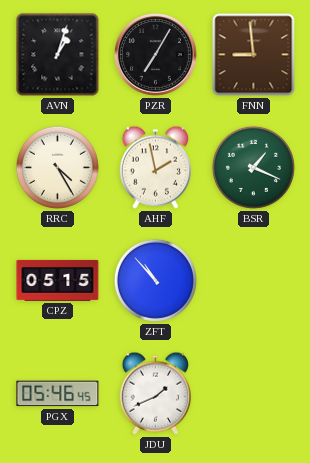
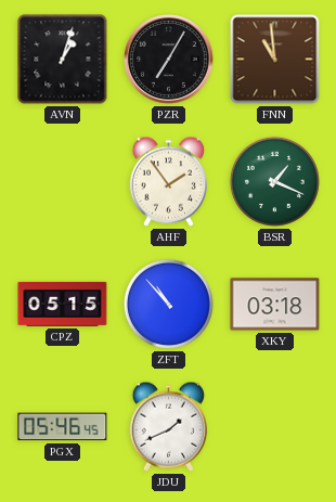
FNN: 8:59 -> 10:59 (275, 60)
RRC: 4:25 -> none (57, 167)
AHF: 1:58 -> 1:54 (168, 181)
XKY: none -> 03:18 (275, 305)
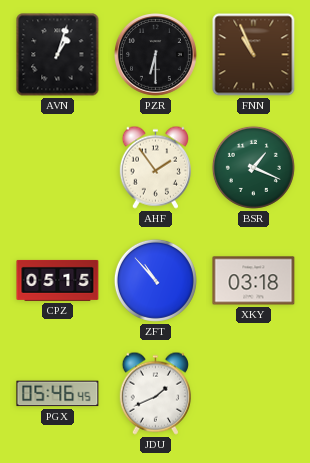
PZR: 7:05 -> 6:30 (156, 55)
FNN: 10:59 -> 10:56 (254, 55)
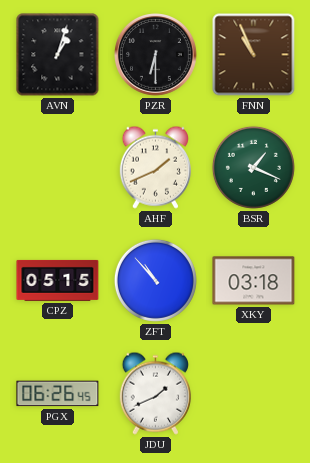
AHF: 1:54 -> 1:41 (155, 167)
PGX: 05:46 -> 06:26 (58, 394)
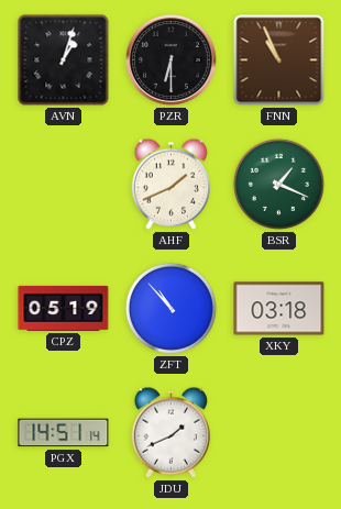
CPZ: 05:15 -> 05:19 (64, 308)
PGX: 06:26 -> 14:51 (64, 433)
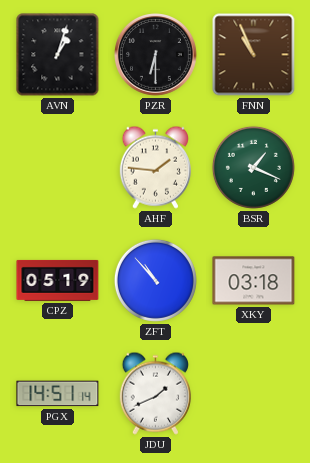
AHF: 1:41 -> 1:46 (155, 167)
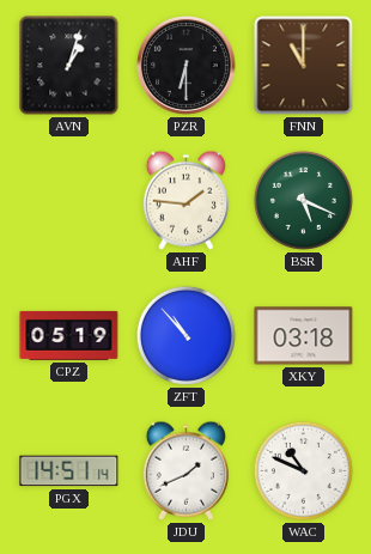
FNN: 10:56 -> 11:00 (304, 66)
BSR: 1:19 -> 5:19 (303, 200)
WAC: none -> 10:49 (303, 470)
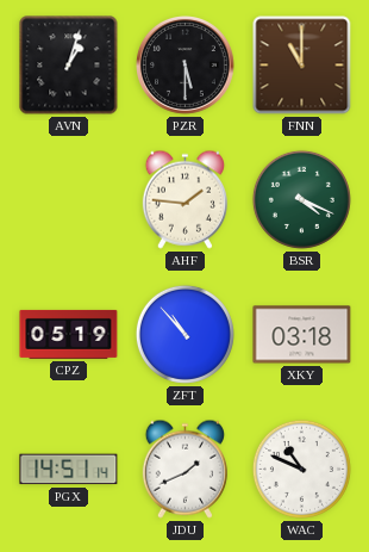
PZR: 6:30 -> 5:30 (186, 66)
BSR: 5:19 -> 4:19 (301, 199)
